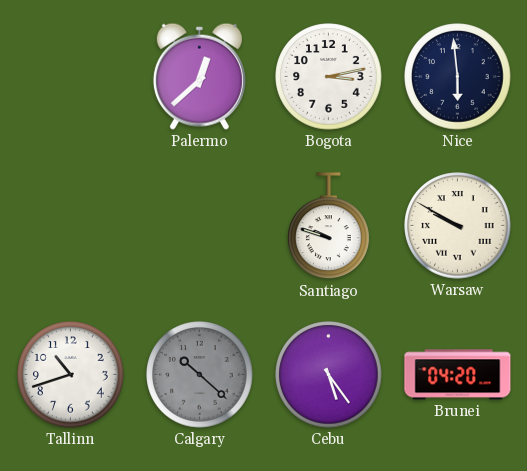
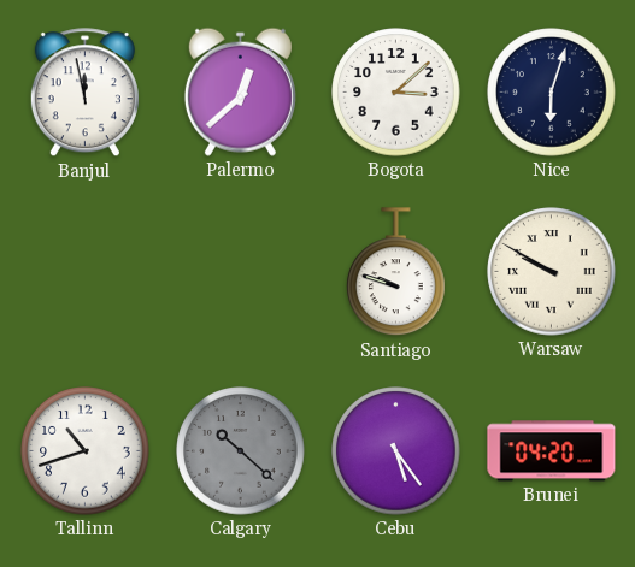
Banjul: none -> 11:58 (84, 93)
Bogota: 3:13 -> 3:08 (396, 93)
Nice: 5:59 -> 6:03 (552, 93)
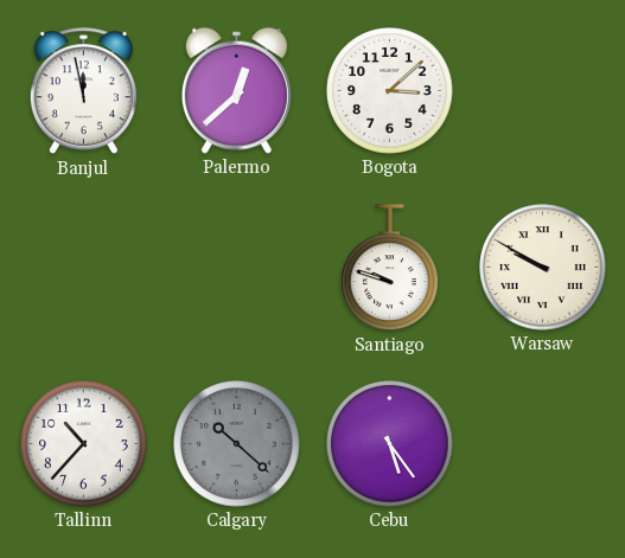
Nice: 6:03 -> none (552, 93)
Tallinn: 10:42 -> 10:37 (84, 444)
Brunei: 04:20 -> none (552, 451)
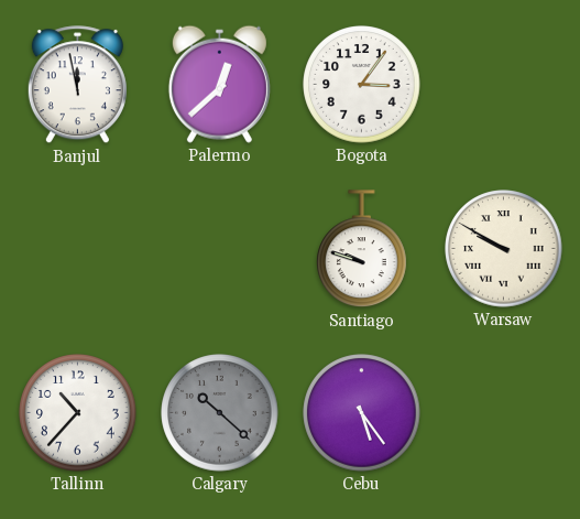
Bogota: 3:08 -> 3:06 (362, 85)
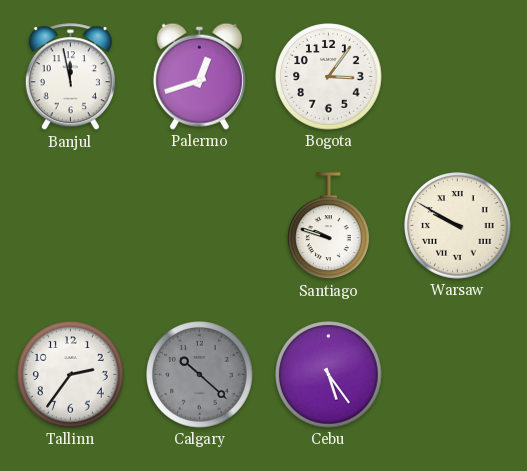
Palermo: 12:38 -> 12:42 (199, 76)
Tallinn: 10:37 -> 2:36 (71, 375)
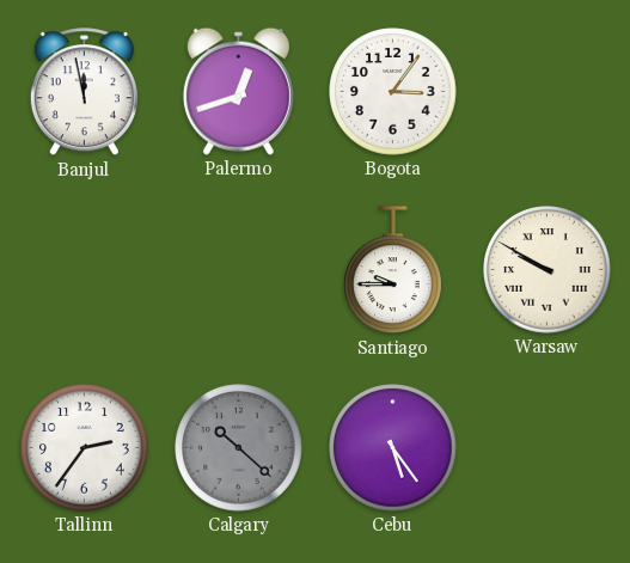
Santiago: 9:48 -> 9:45 (393, 270)
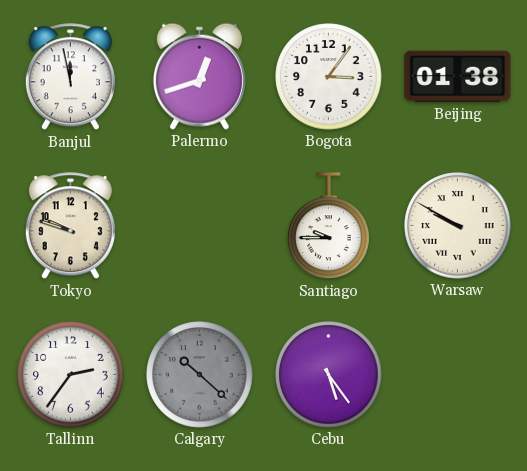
Beijing: none -> 01:38 (458, 77)
Tokyo: none -> 9:48 (70, 226)
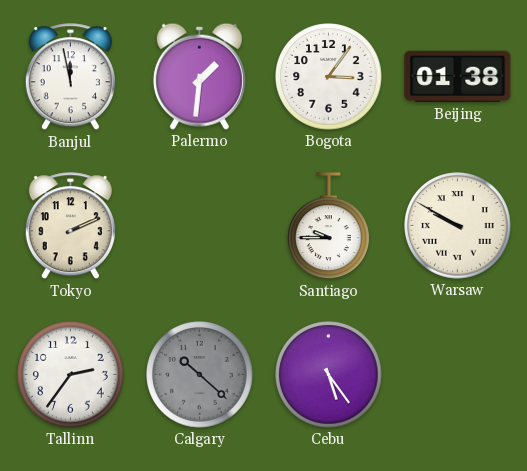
Palermo: 12:42 -> 1:31 (199, 76)
Tokyo: 9:48 -> 2:11 (70, 226)
